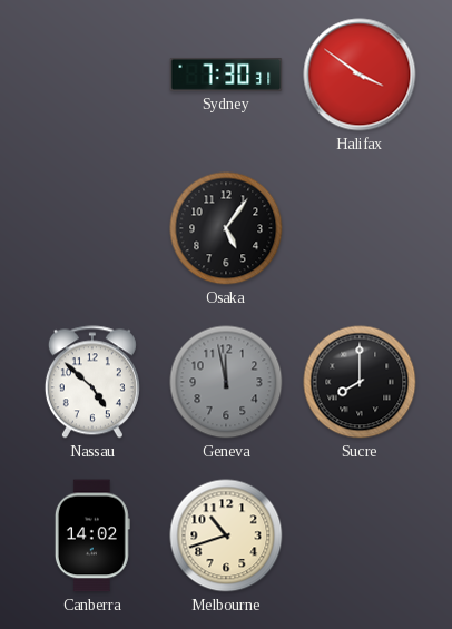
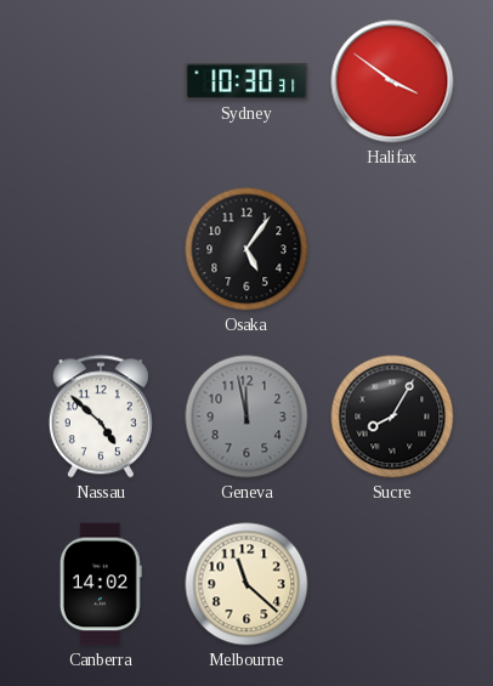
Sydney: 7:30 -> 10:30 (246, 81)
Sucre: 8:00 -> 8:05 (392, 416)
Melbourne: 10:42 -> 11:22 (246, 584)
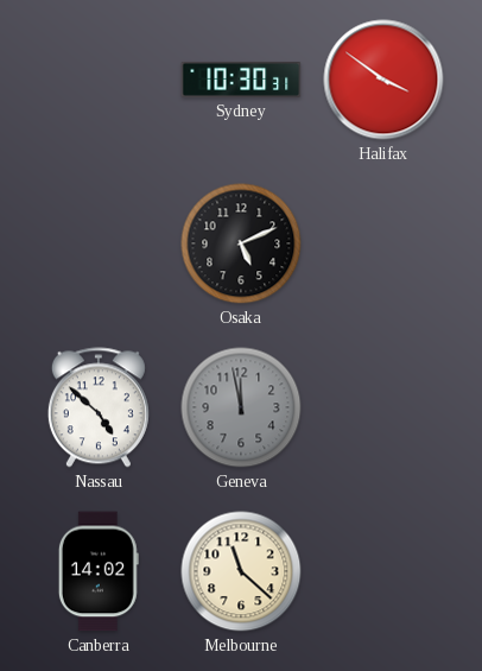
Osaka: 5:06 -> 5:11 (241, 243)
Sucre: 8:05 -> none (392, 416)
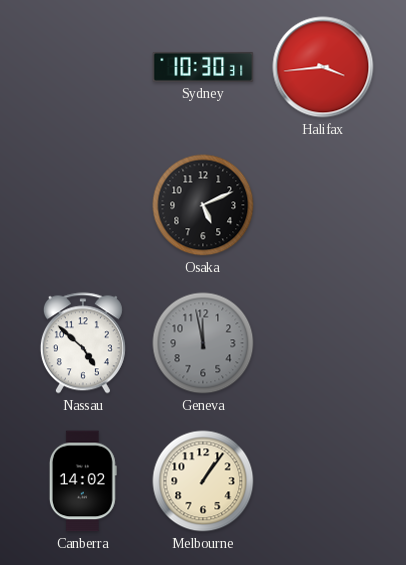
Halifax: 3:51 -> 3:44 (323, 67)
Melbourne: 11:22 -> 1:06 (203, 481)
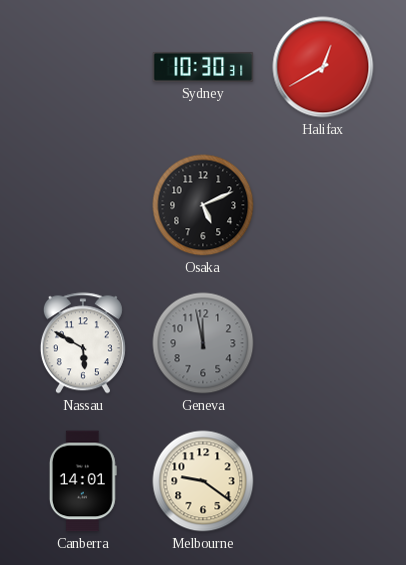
Halifax: 3:44 -> 12:40 (323, 67)
Nassau: 4:52 -> 5:50 (83, 343)
Canberra: 14:02 -> 14:01 (83, 481)
Melbourne: 1:06 -> 9:21 (203, 481)
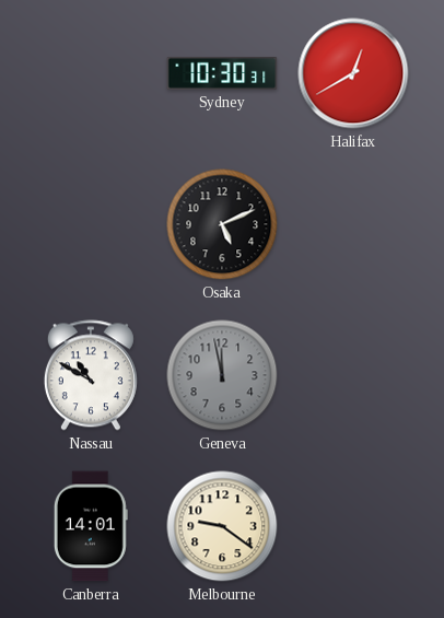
Nassau: 5:50 -> 10:50 (91, 375)
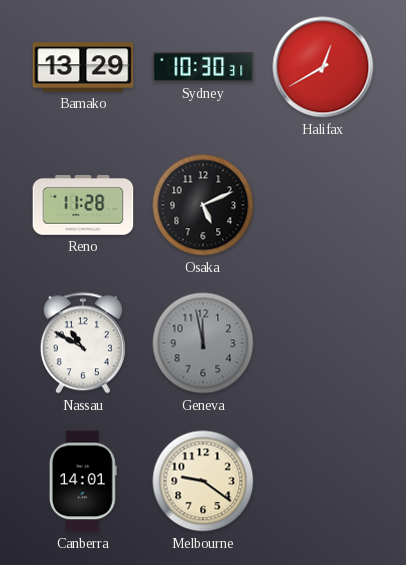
Bamako: none -> 13:29 (83, 67)
Reno: none -> 11:28 (83, 206)
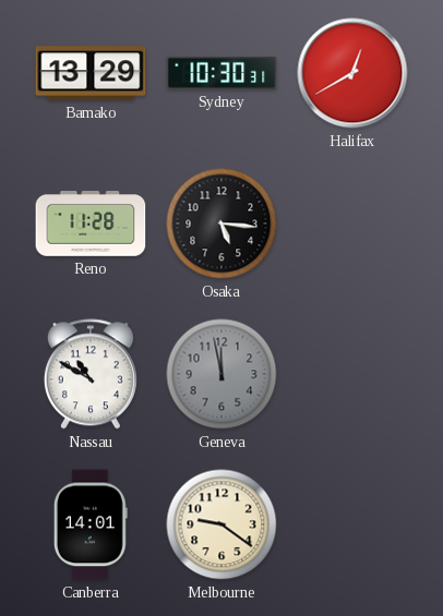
Osaka: 5:11 -> 5:16 (221, 224)
